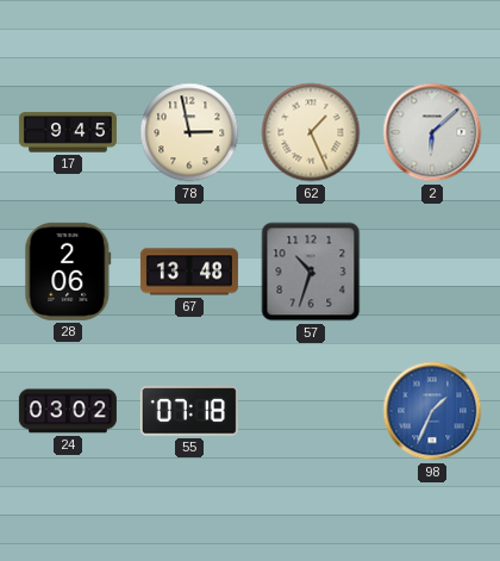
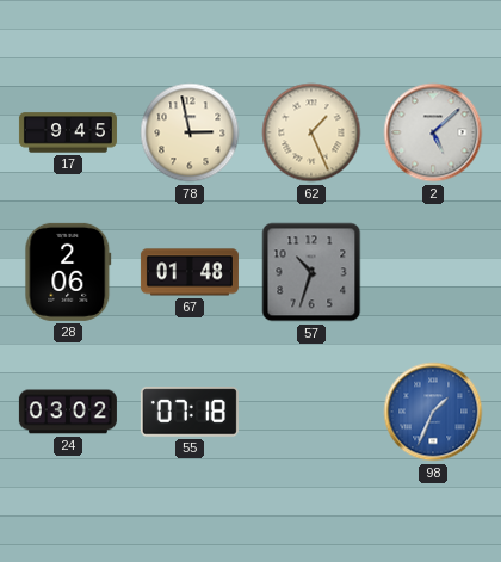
2: 6:08 -> 5:08 (433, 132)
67: 13:48 -> 01:48 (190, 272)
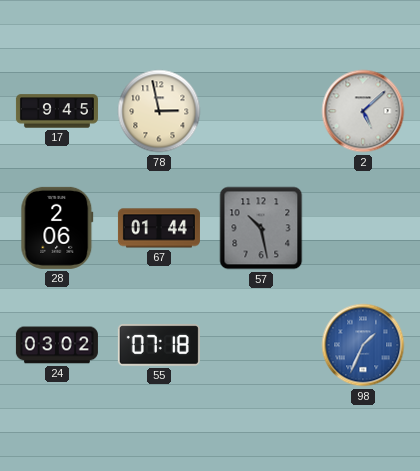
62: 1:26 -> none (311, 132)
67: 01:48 -> 01:44 (159, 228)
57: 10:33 -> 10:28 (261, 228)
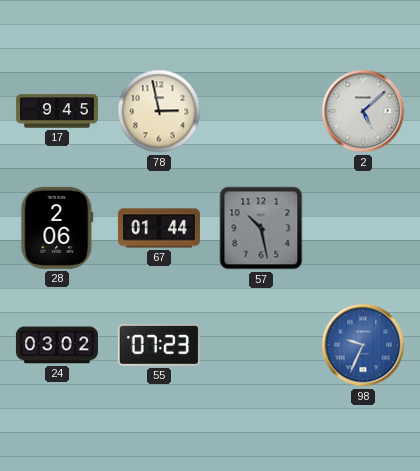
55: 07:18 -> 07:23 (159, 345)
98: 1:34 -> 9:34 (363, 345)
